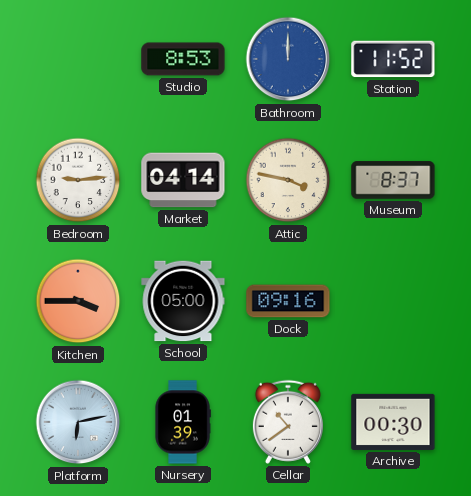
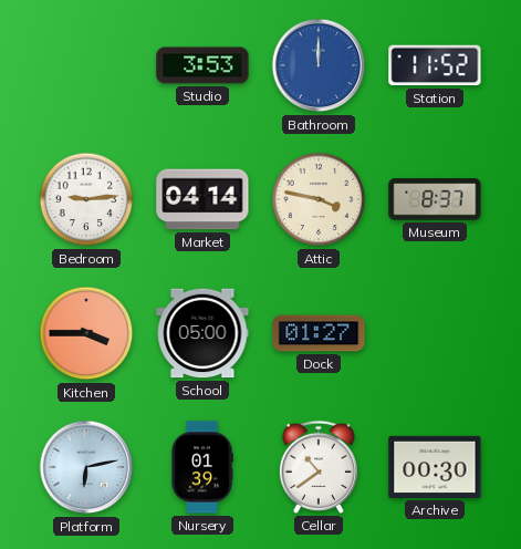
Studio: 8:53 -> 3:53 (202, 65)
Dock: 09:16 -> 01:27 (319, 333)
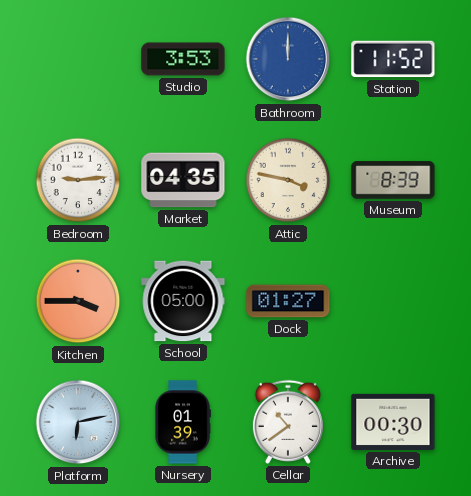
Market: 04:14 -> 04:35 (183, 180)
Museum: 8:37 -> 8:39 (393, 180)
